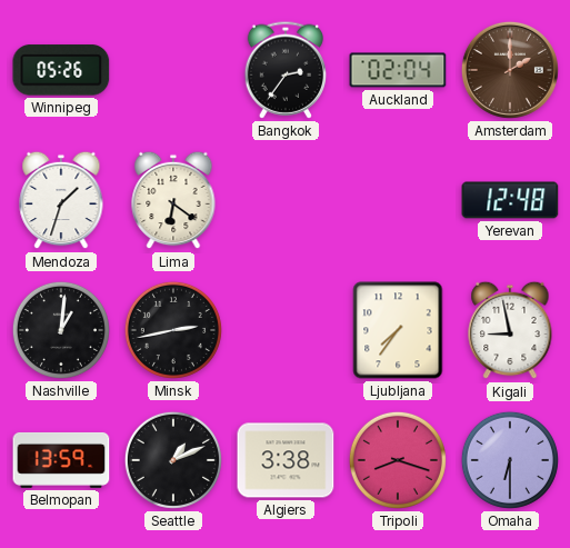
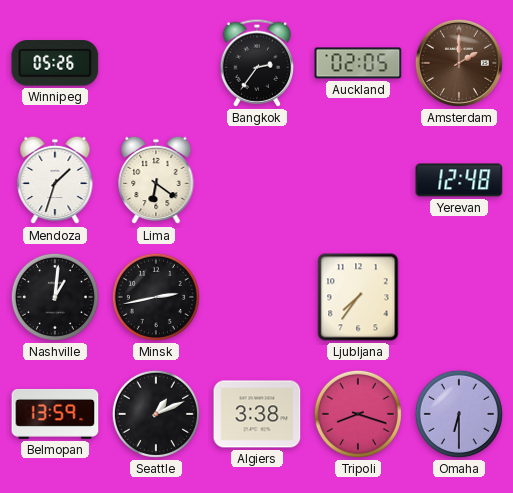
Auckland: 02:04 -> 02:05 (358, 63)
Kigali: 8:58 -> none (510, 330)
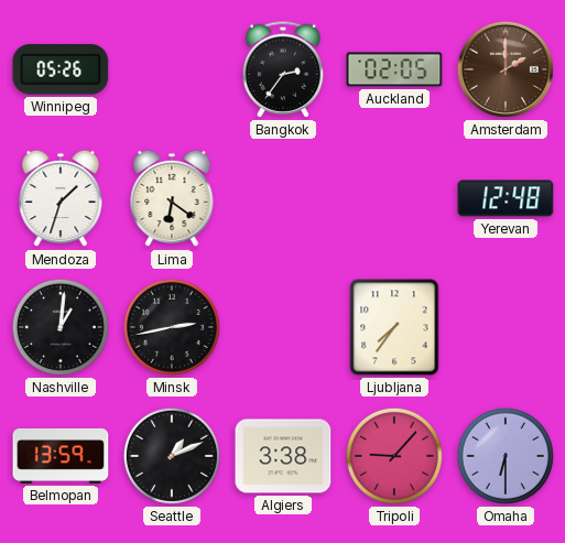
Tripoli: 8:18 -> 9:07 (394, 456)
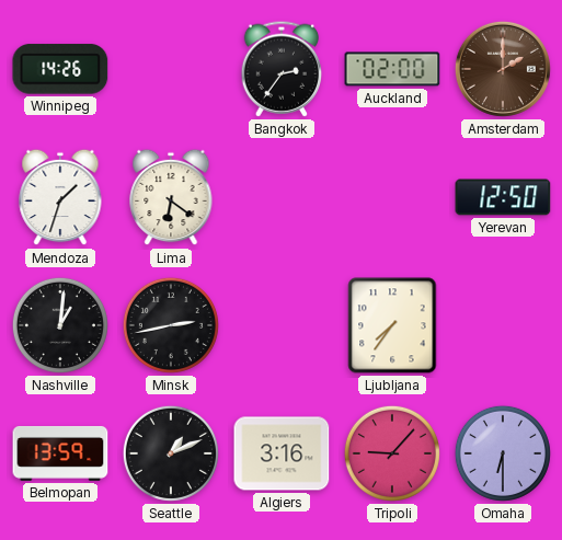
Winnipeg: 05:26 -> 14:26 (60, 69)
Auckland: 02:05 -> 02:00 (392, 69)
Yerevan: 12:48 -> 12:50 (503, 197)
Algiers: 3:38 -> 3:16 (282, 453)
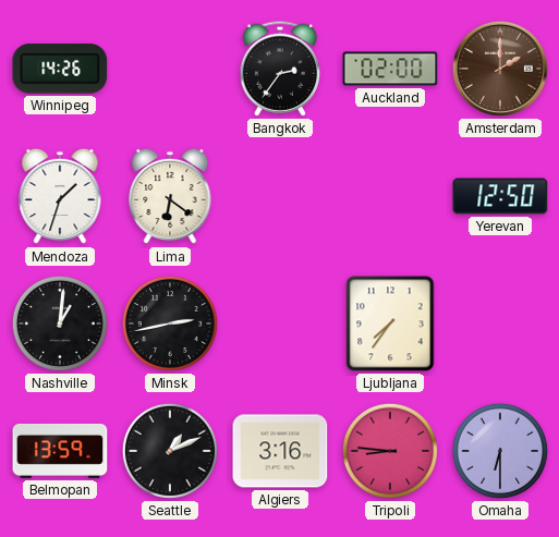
Tripoli: 9:07 -> 8:46 (390, 451)
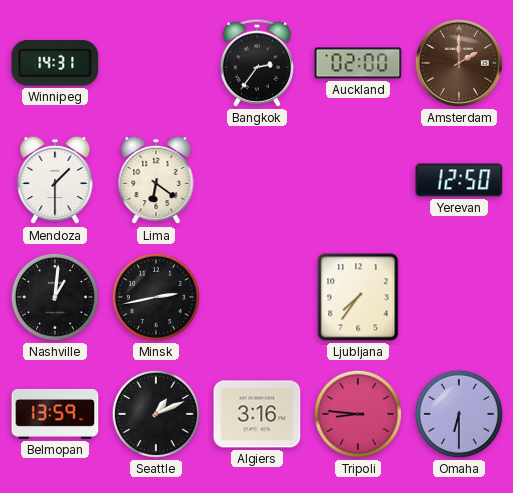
Winnipeg: 14:26 -> 14:31 (55, 63)
Mendoza: 1:33 -> 1:30 (55, 180)
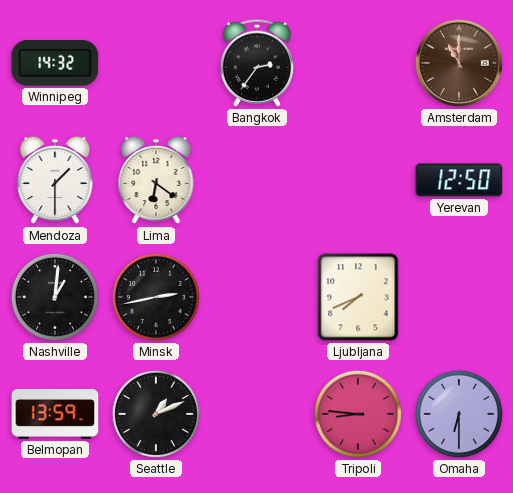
Winnipeg: 14:31 -> 14:32 (55, 63)
Auckland: 02:00 -> none (358, 63)
Amsterdam: 2:00 -> 11:00 (459, 63)
Ljubljana: 7:36 -> 7:41 (358, 297)
Algiers: 3:16 -> none (257, 414)
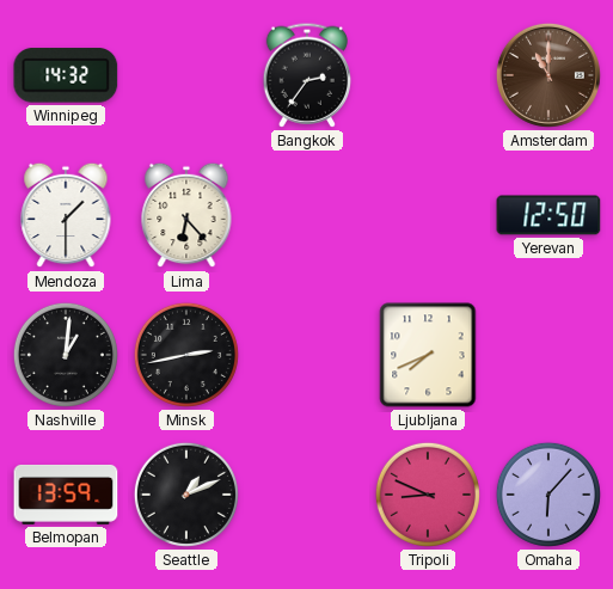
Lima: 6:21 -> 6:23 (186, 215)
Tripoli: 8:46 -> 8:49 (428, 495)
Omaha: 6:30 -> 6:07 (548, 495)
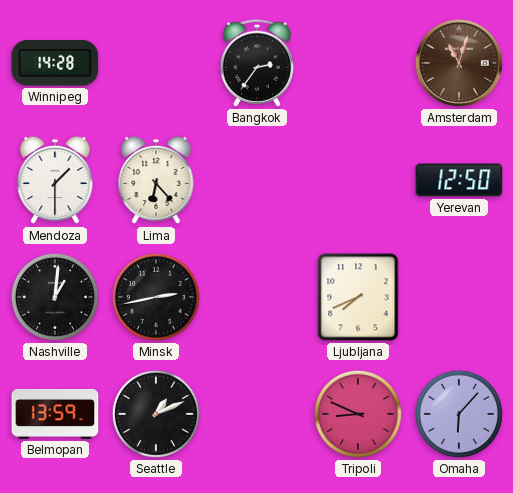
Winnipeg: 14:32 -> 14:28 (55, 63)
Amsterdam: 11:00 -> 11:03 (459, 63)
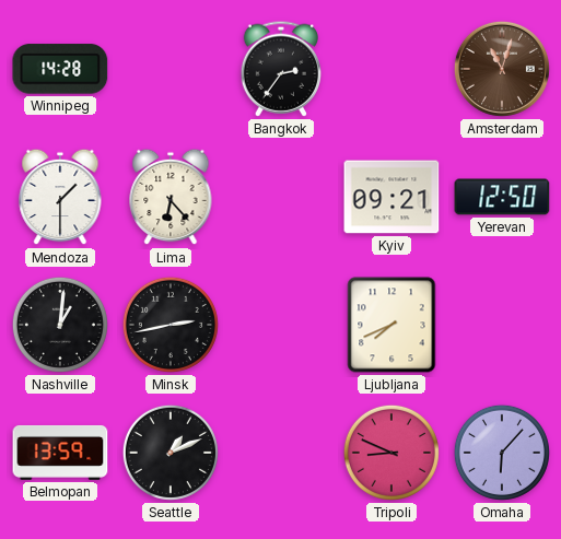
Kyiv: none -> 09:21 (391, 197)
